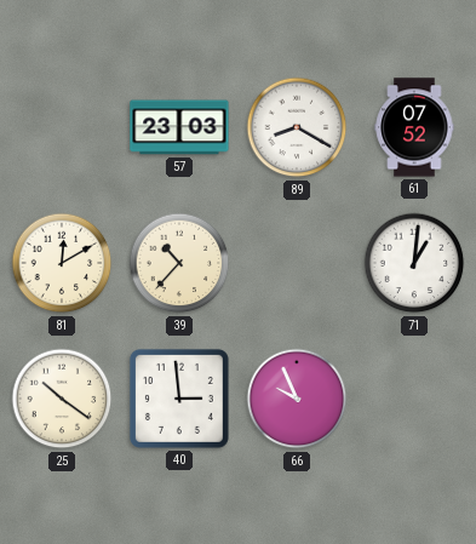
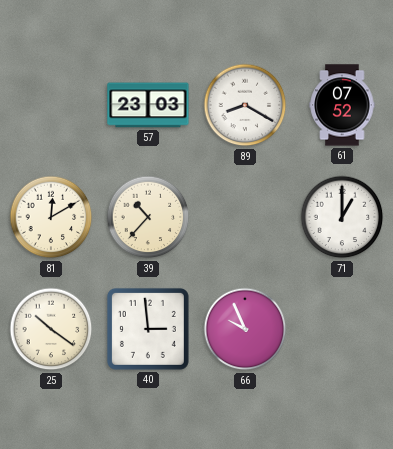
71: 1:01 -> 1:00 (342, 217)
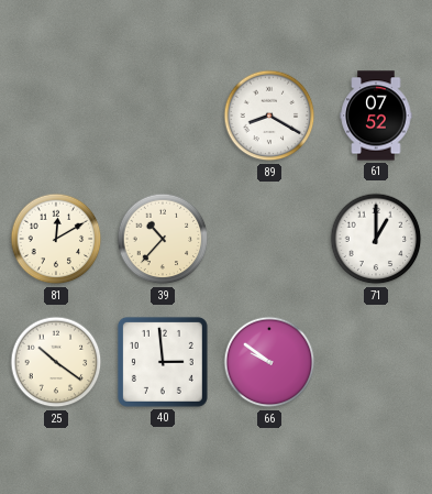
57: 23:03 -> none (148, 105)
66: 9:56 -> 9:51 (269, 362)
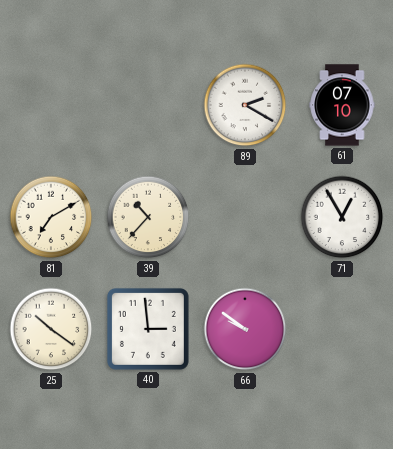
89: 8:20 -> 2:20 (245, 105)
61: 07:52 -> 07:10 (342, 105)
81: 12:10 -> 7:10 (51, 217)
71: 1:00 -> 12:55 (342, 217)
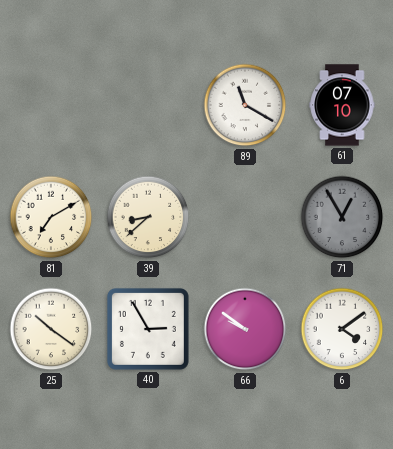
89: 2:20 -> 11:20 (245, 105)
39: 10:37 -> 8:38 (148, 217)
71 dial: white -> grey (342, 217)
40: 2:59 -> 2:55 (148, 329)
6: none -> 4:09 (342, 329)
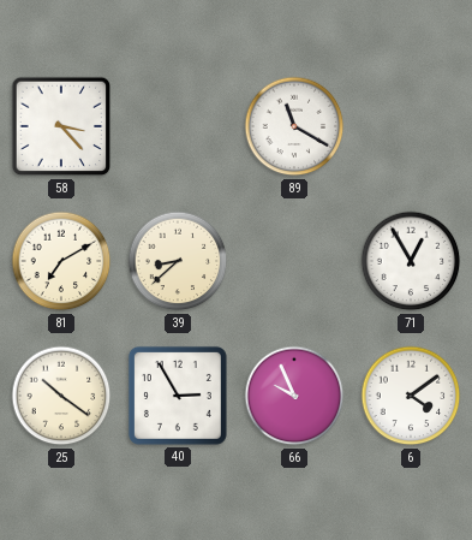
58: none -> 3:23 (61, 126)
61: 07:10 -> none (342, 105)
71 dial: grey -> white (411, 261)
66: 9:51 -> 9:56 (294, 396)
